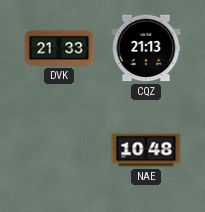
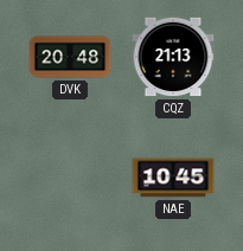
DVK: 21:33 -> 20:48 (70, 57)
NAE: 10:48 -> 10:45 (173, 178)
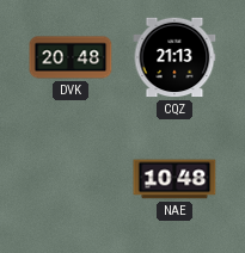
NAE: 10:45 -> 10:48 (174, 179)
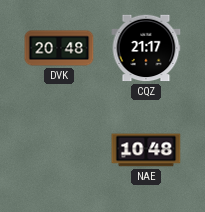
CQZ: 21:13 -> 21:17 (146, 48)
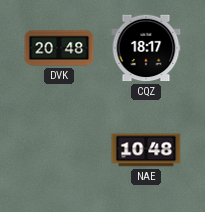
CQZ: 21:17 -> 18:17 (146, 48)
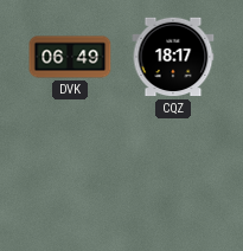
DVK: 20:48 -> 06:49 (70, 57)
NAE: 10:48 -> none (146, 150)
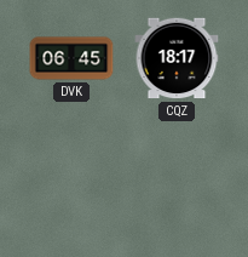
DVK: 06:49 -> 06:45 (71, 58)
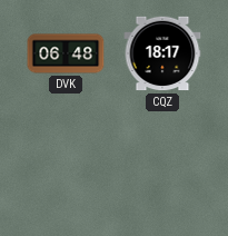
DVK: 06:45 -> 06:48 (66, 53)
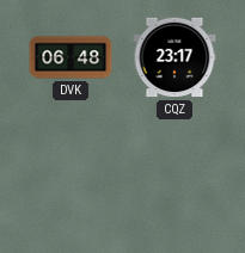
CQZ: 18:17 -> 23:17 (174, 57)
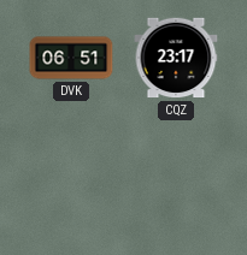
DVK: 06:48 -> 06:51 (71, 58)
